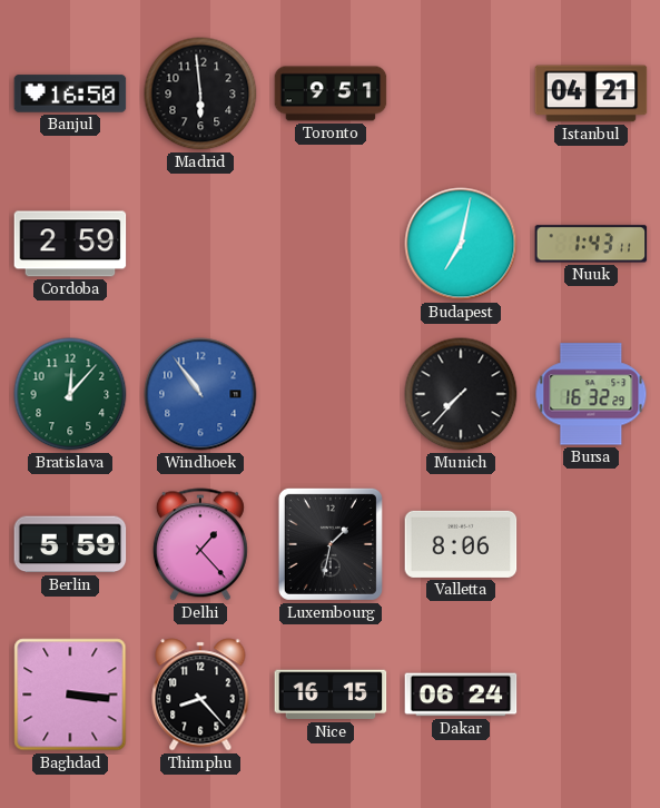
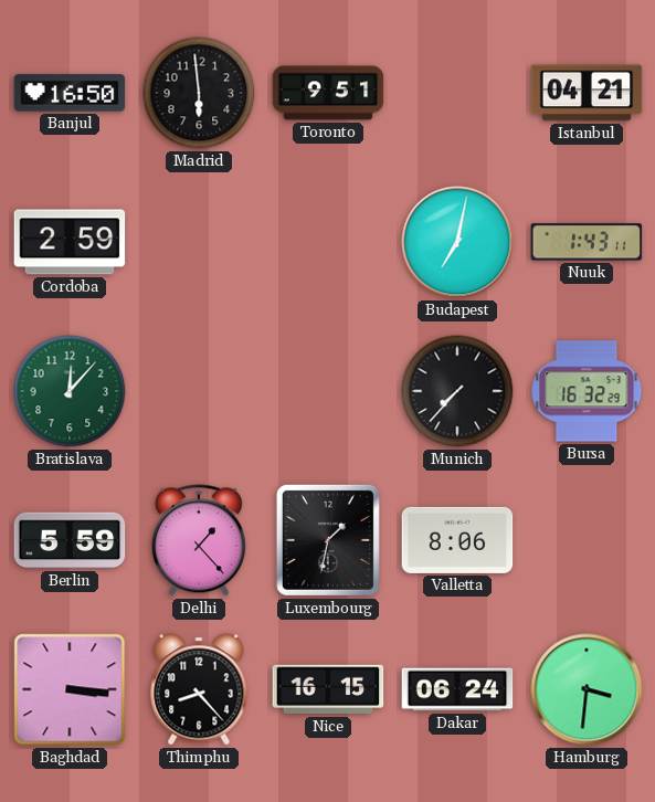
Windhoek: 10:54 -> none (200, 394)
Hamburg: none -> 3:31 (587, 689)
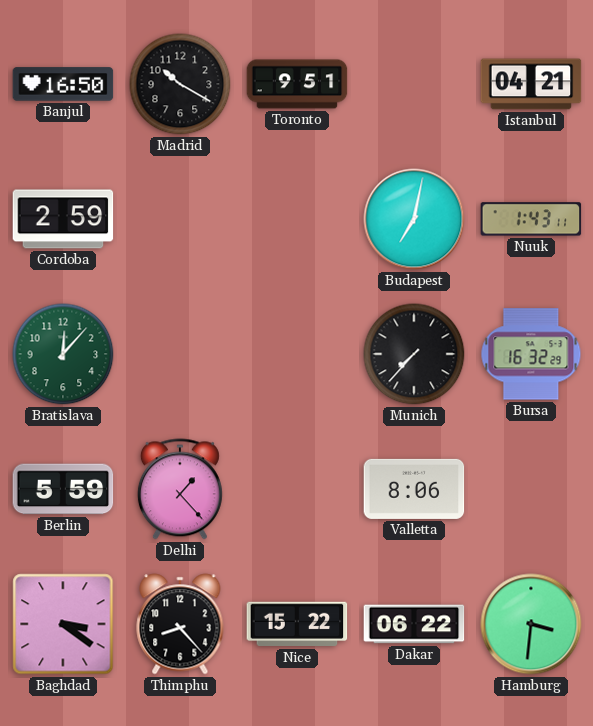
Madrid: 5:59 -> 10:20 (180, 84)
Luxembourg: 1:32 -> none (328, 540)
Baghdad: 3:16 -> 3:21 (63, 624)
Nice: 16:15 -> 15:22 (297, 624)
Dakar: 06:24 -> 06:22 (414, 624)
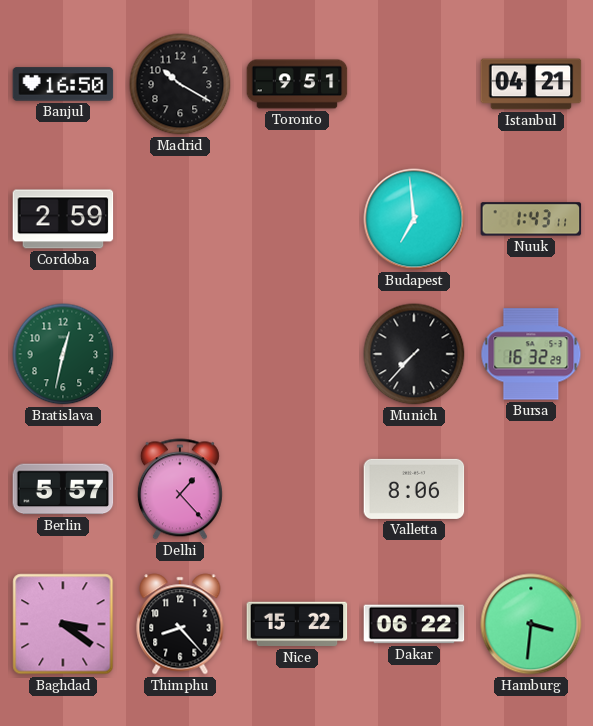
Budapest: 7:02 -> 6:59 (414, 219)
Bratislava: 12:07 -> 12:32 (63, 354)
Berlin: 5:59 -> 5:57 (63, 489)
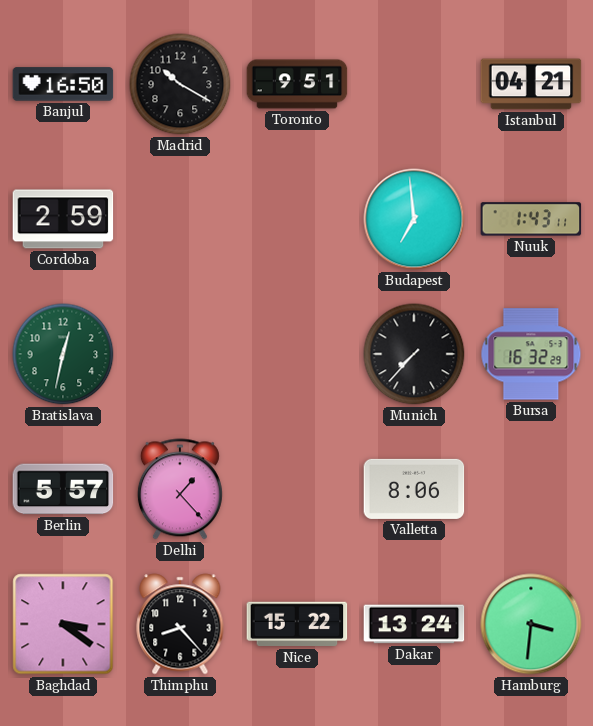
Dakar: 06:22 -> 13:24 (414, 624)
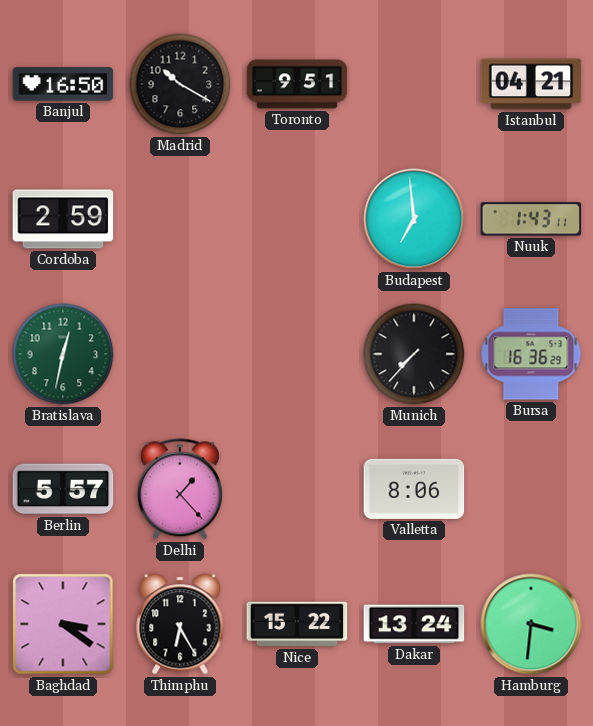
Bursa: 16:32 -> 16:36 (531, 354)
Thimphu: 8:23 -> 6:25 (180, 624)
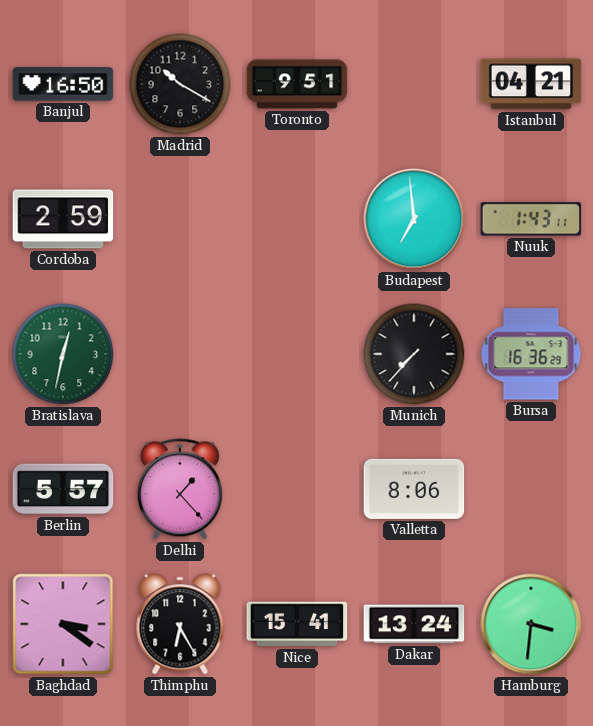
Nice: 15:22 -> 15:41 (297, 624)
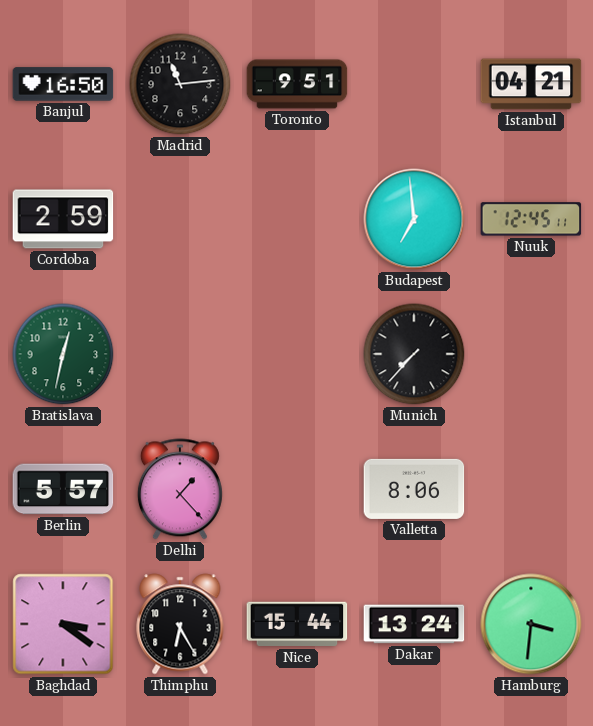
Madrid: 10:20 -> 11:14 (180, 84)
Nuuk: 1:43 -> 12:45 (531, 219)
Bursa: 16:36 -> none (531, 354)
Nice: 15:41 -> 15:44 (297, 624)
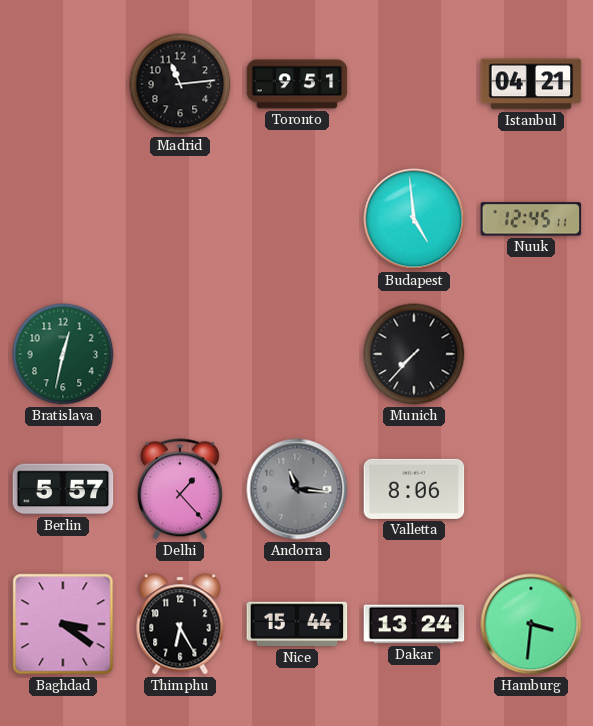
Banjul: 16:50 -> none (63, 84)
Cordoba: 2:59 -> none (63, 219)
Budapest: 6:59 -> 4:59 (414, 219)
Andorra: none -> 11:16 (297, 489)
